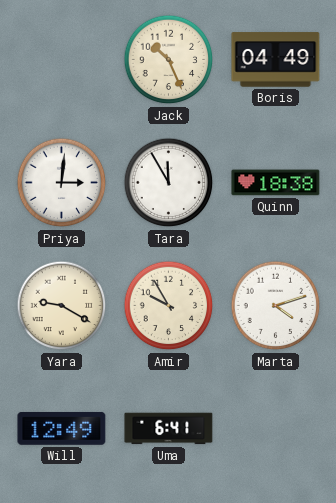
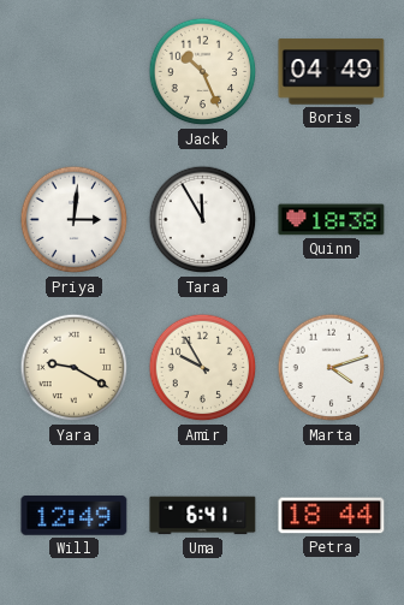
Petra: none -> 18:44 (332, 516)
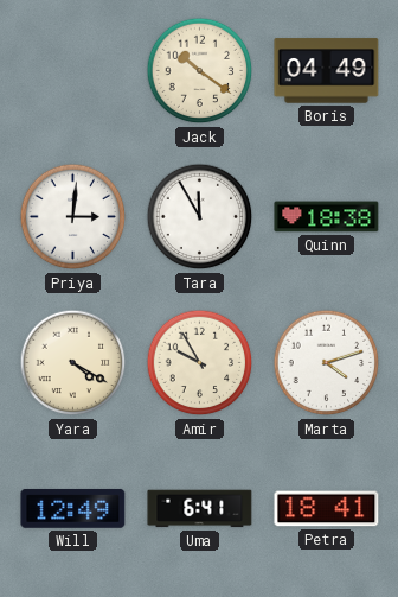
Jack: 10:26 -> 10:21 (200, 71)
Yara: 9:20 -> 4:20 (73, 363)
Petra: 18:44 -> 18:41 (327, 509)
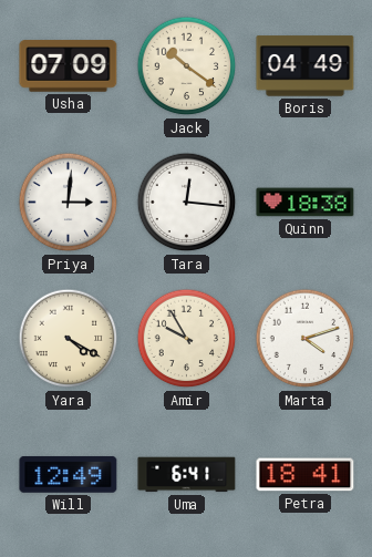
Usha: none -> 07:09 (69, 66)
Tara: 11:55 -> 12:16 (187, 203)
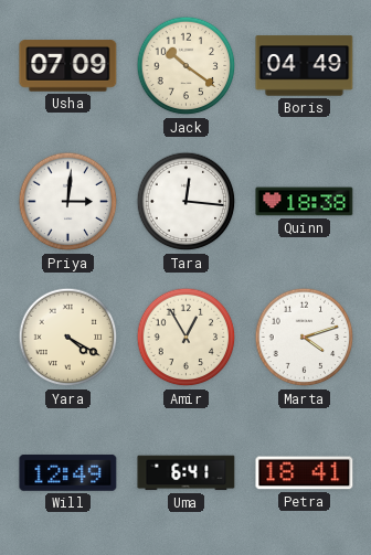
Amir: 9:55 -> 12:55 (187, 338)
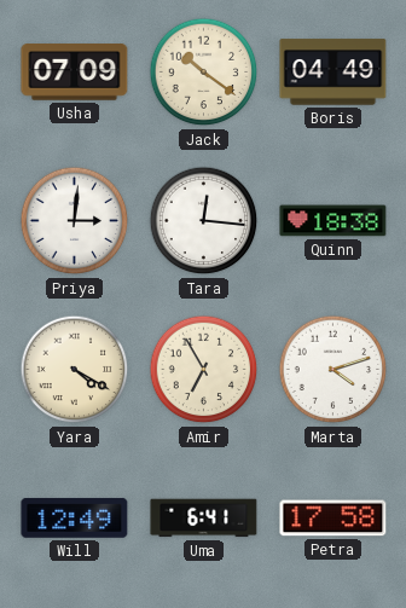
Amir: 12:55 -> 6:55 (204, 370)
Petra: 18:41 -> 17:58 (333, 519)
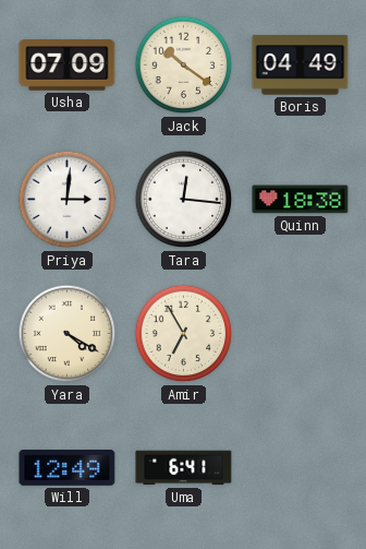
Marta: 4:12 -> none (333, 370)
Petra: 17:58 -> none (333, 519)
